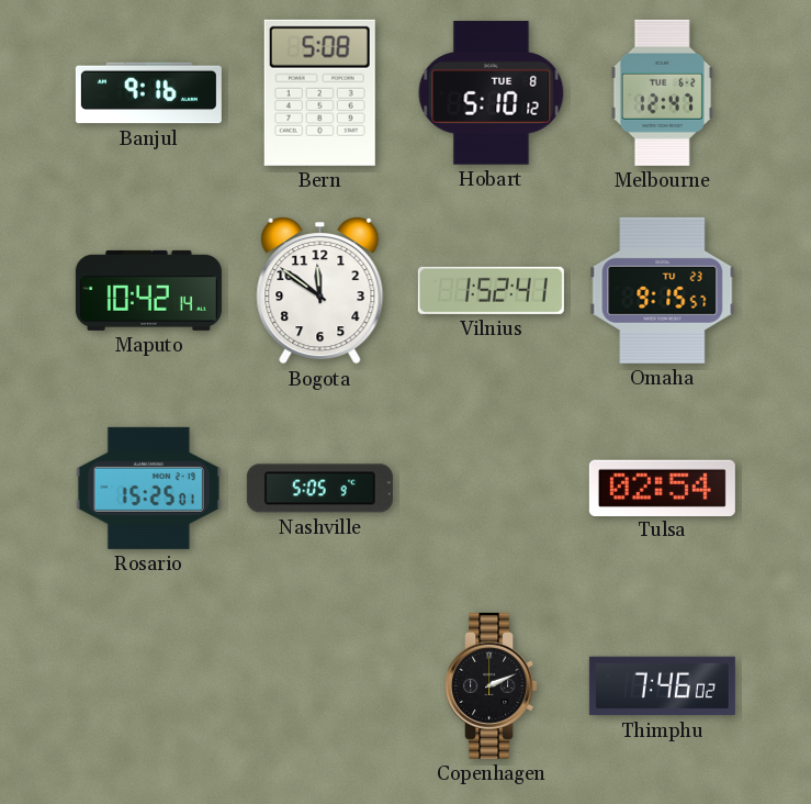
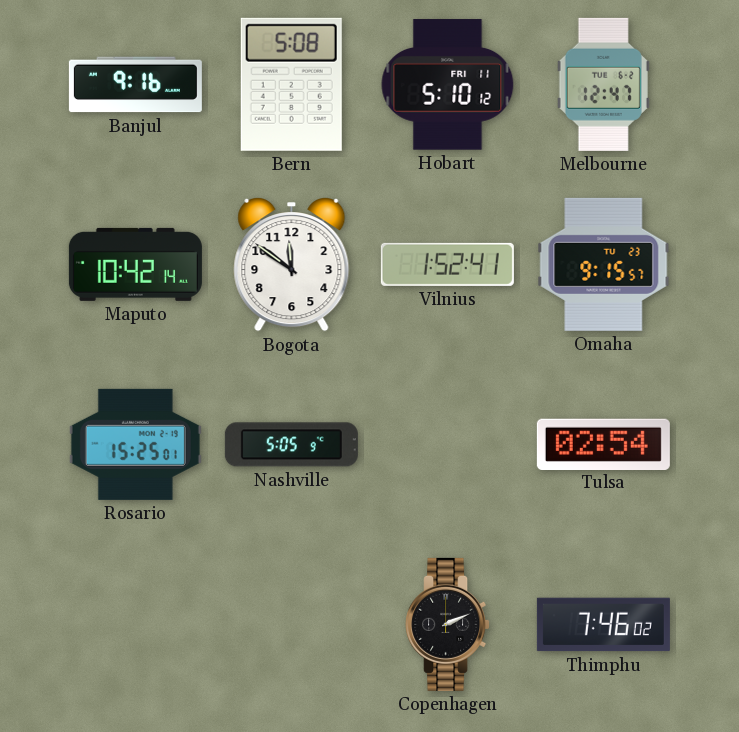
Hobart date: TUE 8 -> FRI 11 (448, 85)
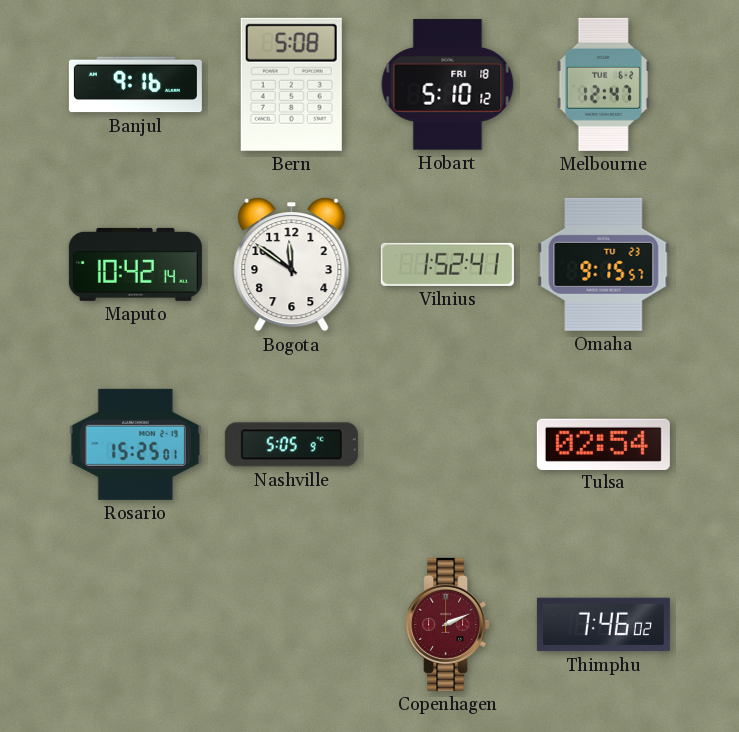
Hobart date: FRI 11 -> FRI 18 (448, 85)
Copenhagen dial: black -> burgundy (448, 624)
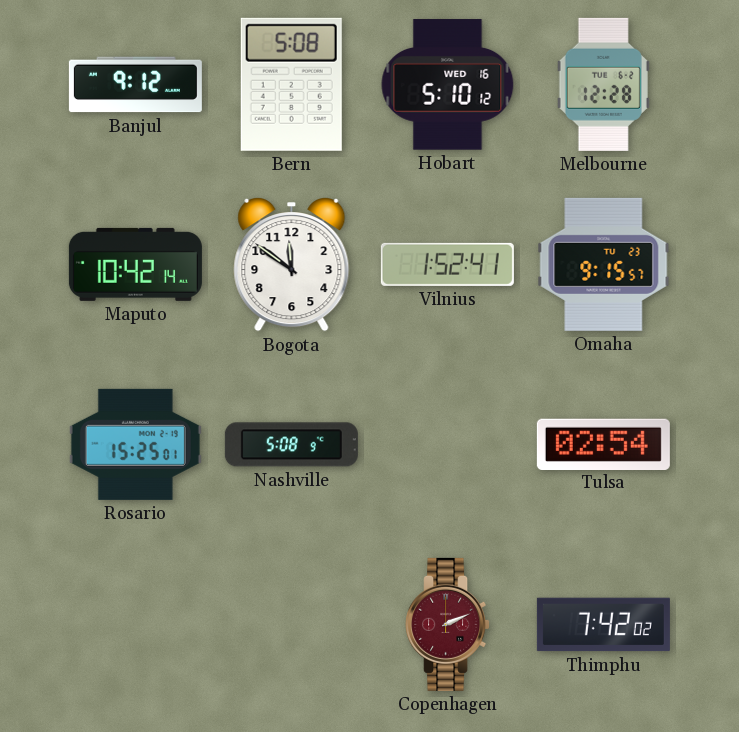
Banjul: 9:16 -> 9:12 (135, 85)
Hobart date: FRI 18 -> WED 16 (448, 85)
Melbourne: 12:47 -> 12:28 (603, 84)
Nashville: 5:05 -> 5:08 (291, 445)
Thimphu: 7:46 -> 7:42 (603, 625)
